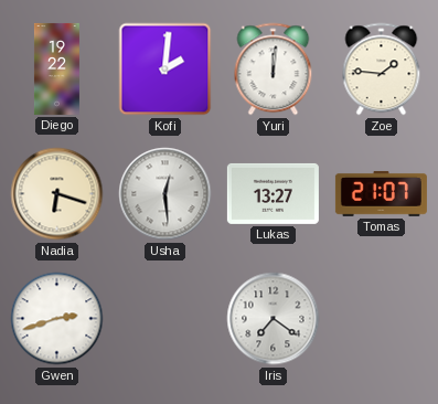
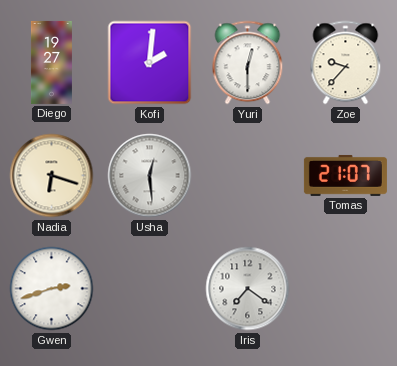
Diego: 19:22 -> 19:27 (51, 62)
Yuri: 12:01 -> 12:30 (248, 63)
Zoe: 1:46 -> 9:37 (346, 63)
Lukas: 13:27 -> none (273, 193)
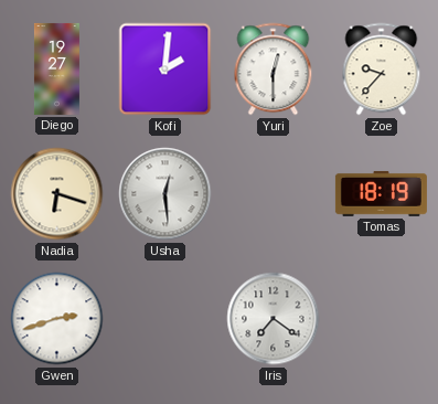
Tomas: 21:07 -> 18:19 (381, 194)
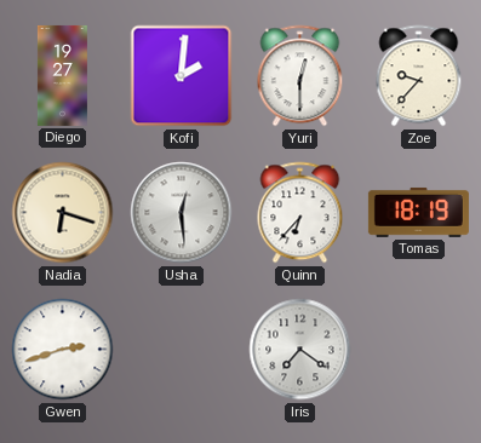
Quinn: none -> 6:37 (300, 213)
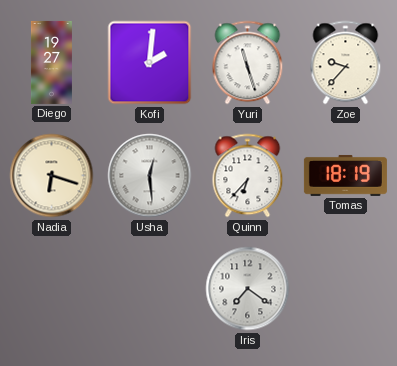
Yuri: 12:30 -> 11:27 (248, 63)
Gwen: 2:42 -> none (63, 350)
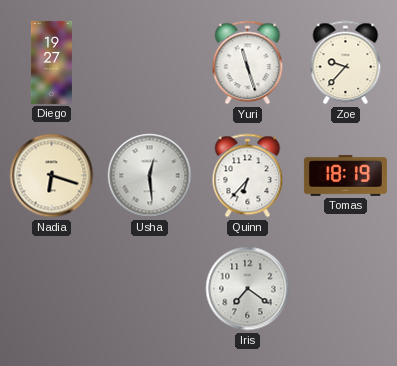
Kofi: 2:01 -> none (150, 63)
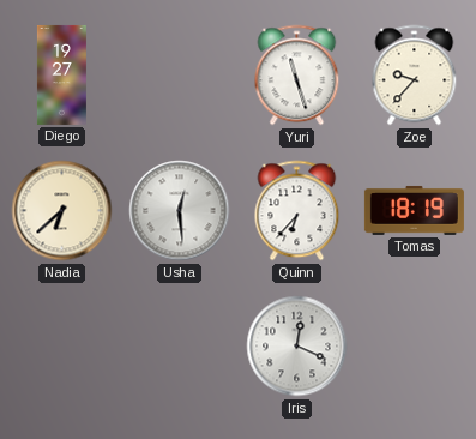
Nadia: 6:18 -> 6:38 (62, 211)
Iris: 7:21 -> 12:19 (297, 347)
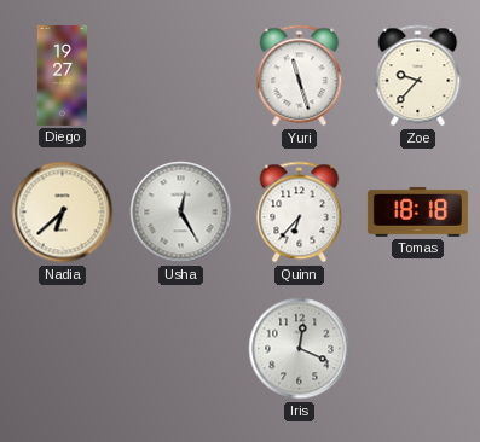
Usha: 12:29 -> 12:25 (181, 213)
Tomas: 18:19 -> 18:18 (417, 213)
